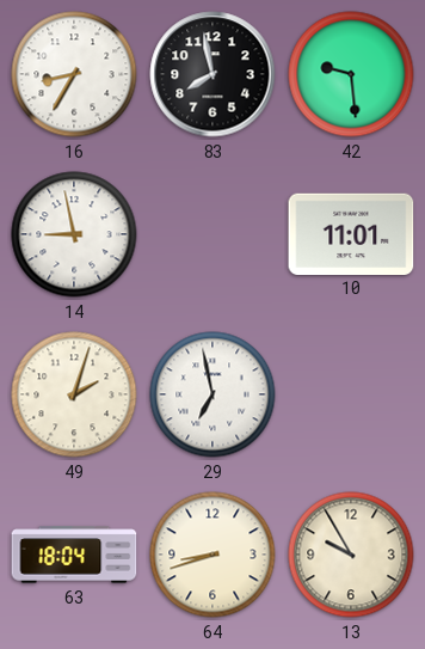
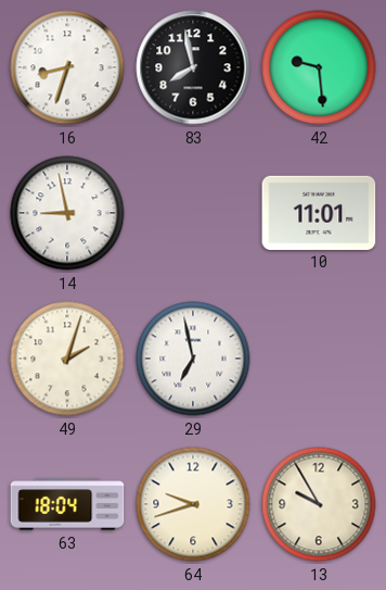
16: 8:35 -> 8:33 (67, 67)
64: 8:42 -> 9:42 (193, 504)
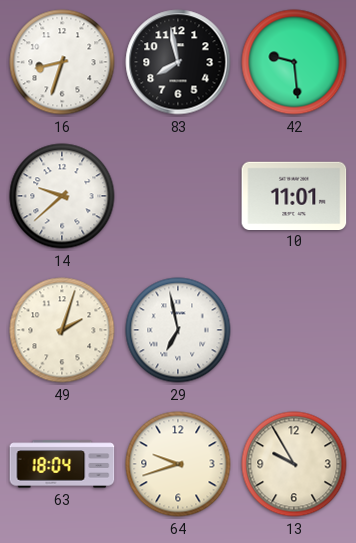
14: 8:58 -> 9:38 (62, 196)
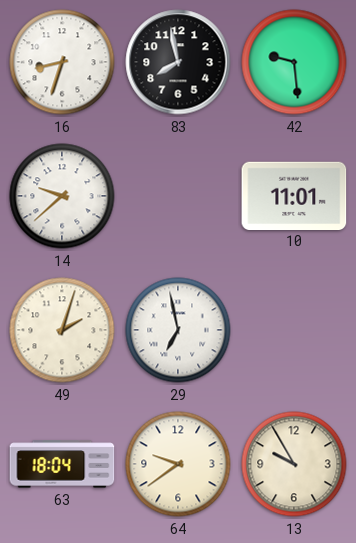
64: 9:42 -> 9:39 (178, 464)
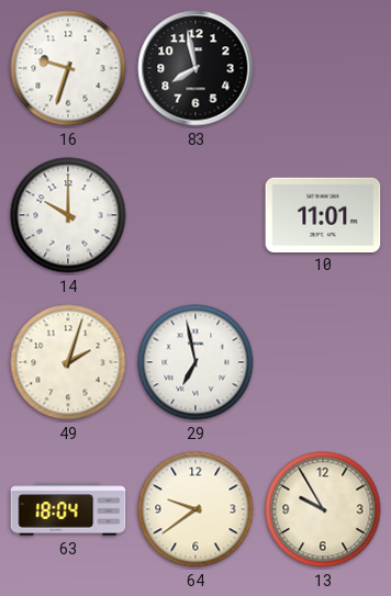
16: 8:33 -> 9:33 (68, 68)
42: 9:29 -> none (294, 62)
14: 9:38 -> 10:00 (68, 215)
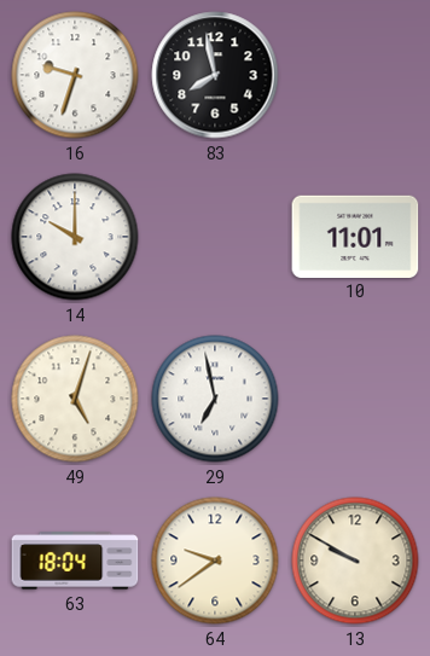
49: 2:03 -> 5:03 (75, 399)
13: 9:55 -> 9:50 (355, 561)
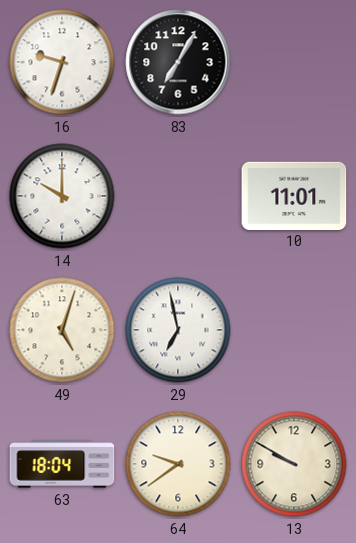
83: 7:58 -> 7:05 (178, 62)
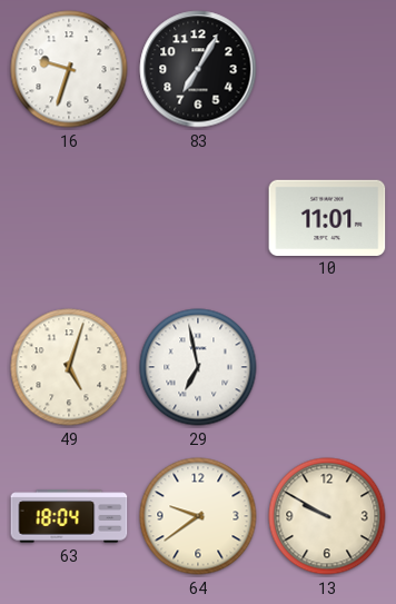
14: 10:00 -> none (62, 196)
